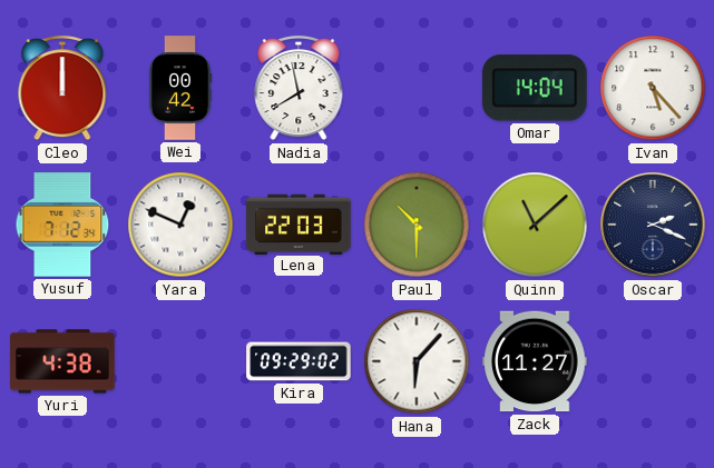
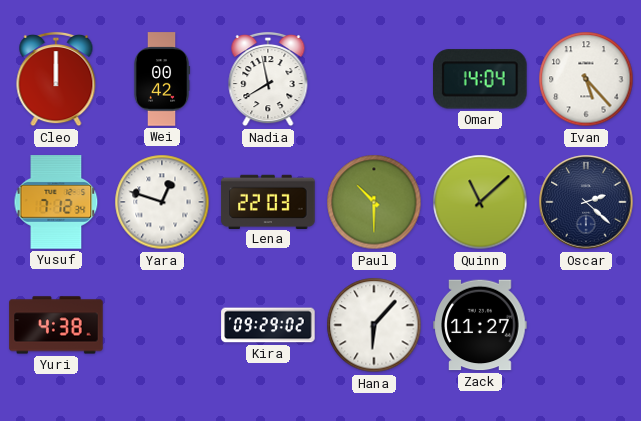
Yara: 12:49 -> 12:48 (162, 202)
Oscar: 2:19 -> 2:22 (586, 202)
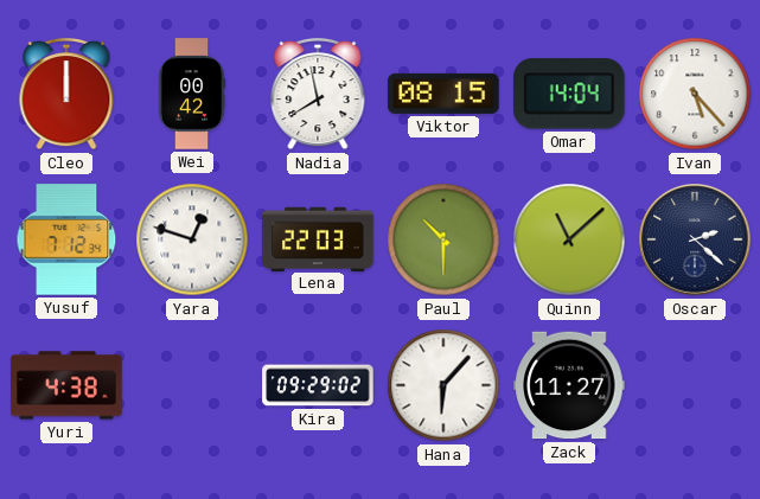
Viktor: none -> 08:15 (443, 94)
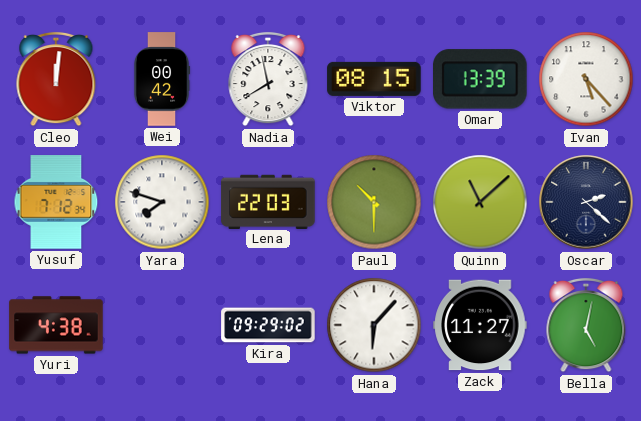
Cleo: 12:00 -> 12:01 (56, 79)
Omar: 14:04 -> 13:39 (481, 79)
Yara: 12:48 -> 7:48 (162, 202)
Bella: none -> 5:02 (586, 325)
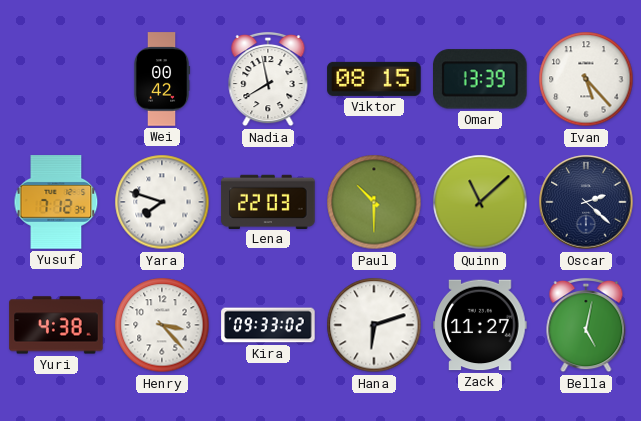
Cleo: 12:01 -> none (56, 79)
Henry: none -> 3:23 (162, 325)
Kira: 09:29 -> 09:33 (268, 325)
Hana: 6:07 -> 6:12 (374, 325)
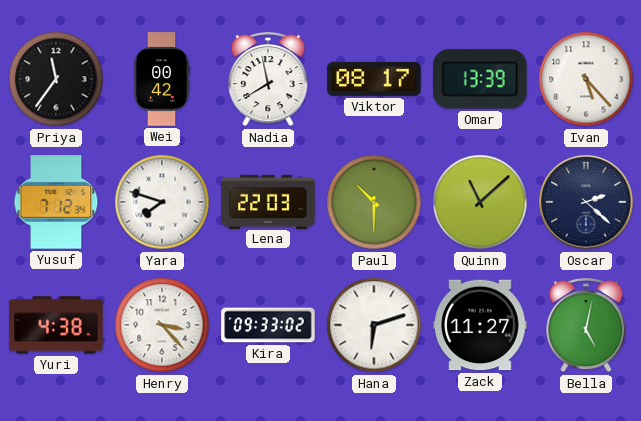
Priya: none -> 11:36 (56, 79)
Viktor: 08:15 -> 08:17 (374, 79)
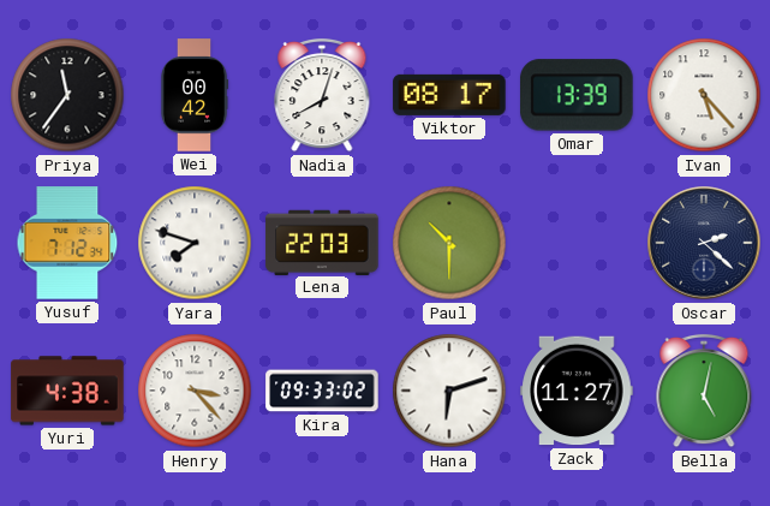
Nadia: 7:58 -> 8:03 (322, 95)
Quinn: 11:08 -> none (480, 202)
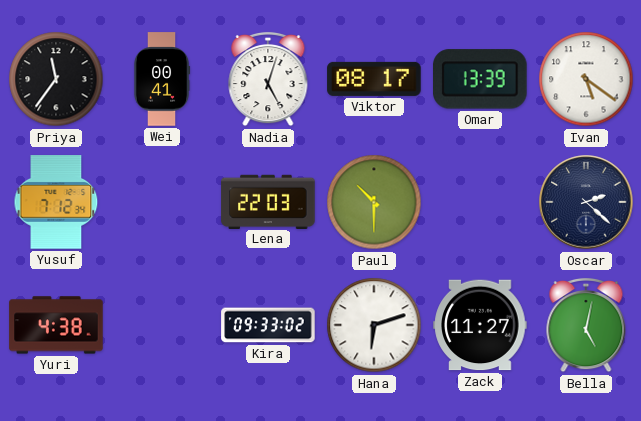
Wei: 00:42 -> 00:41 (162, 79)
Nadia: 8:03 -> 5:03 (268, 79)
Ivan: 5:23 -> 5:21 (586, 79)
Yara: 7:48 -> none (195, 243)
Henry: 3:23 -> none (195, 391)
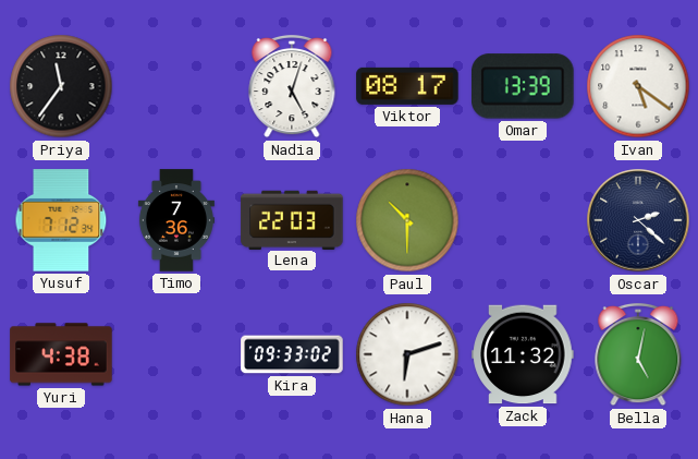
Wei: 00:41 -> none (162, 79)
Timo: none -> 7:36 (176, 220)
Zack: 11:27 -> 11:32 (523, 354)
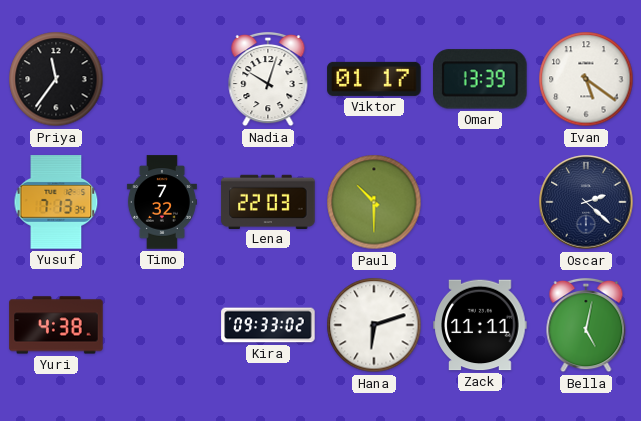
Nadia: 5:03 -> 10:03 (268, 79)
Viktor: 08:17 -> 01:17 (374, 79)
Yusuf: 7:12 -> 7:13 (56, 202)
Timo: 7:36 -> 7:32 (162, 202)
Zack: 11:32 -> 11:11 (480, 325)
